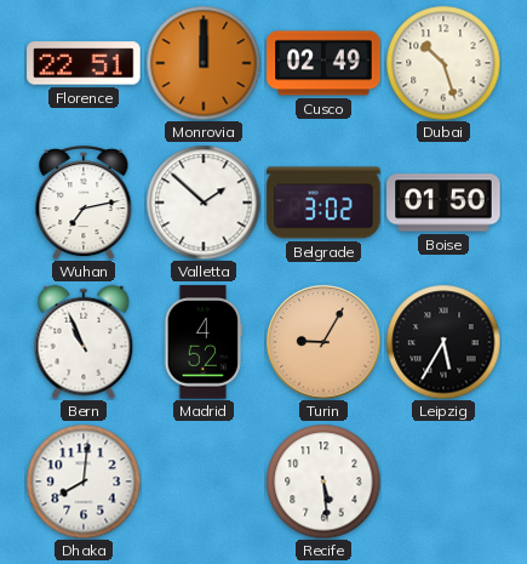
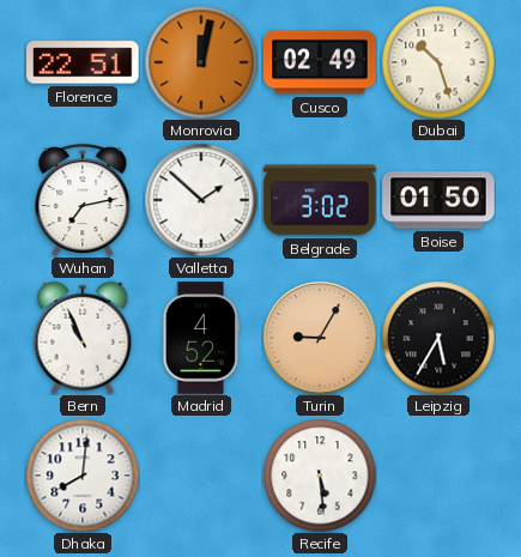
Monrovia: 12:00 -> 12:02 (201, 62)
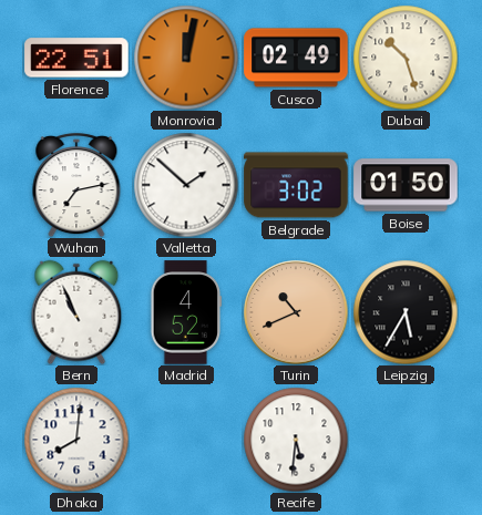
Turin: 9:05 -> 10:41 (296, 312)
Recife: 5:29 -> 5:31 (296, 440)
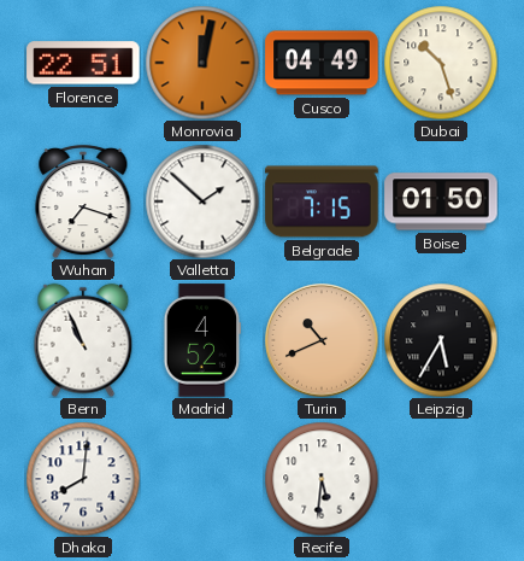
Cusco: 02:49 -> 04:49 (322, 63)
Wuhan: 7:13 -> 7:18 (83, 201)
Belgrade: 3:02 -> 7:15 (322, 201)
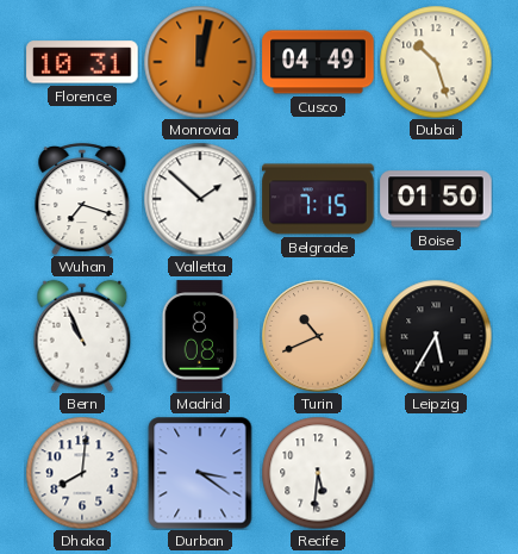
Florence: 22:51 -> 10:31 (82, 62)
Madrid: 4:52 -> 8:08 (200, 336)
Durban: none -> 3:21 (200, 473)
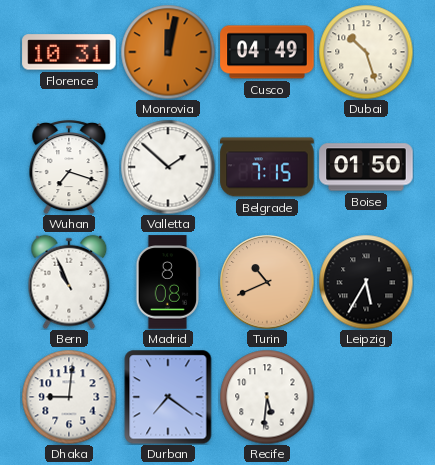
Dhaka: 8:01 -> 9:01 (69, 397)
Durban: 3:21 -> 7:21 (168, 397)
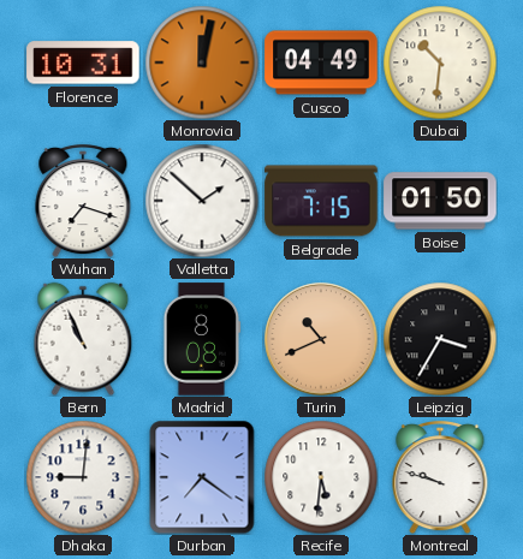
Dubai: 10:27 -> 10:31 (440, 63)
Leipzig: 5:35 -> 3:35 (440, 339)
Montreal: none -> 9:48 (440, 477)
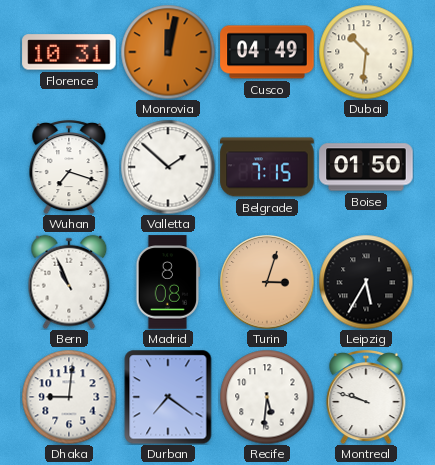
Turin: 10:41 -> 3:03 (267, 282)
Leipzig: 3:35 -> 5:35 (366, 282)
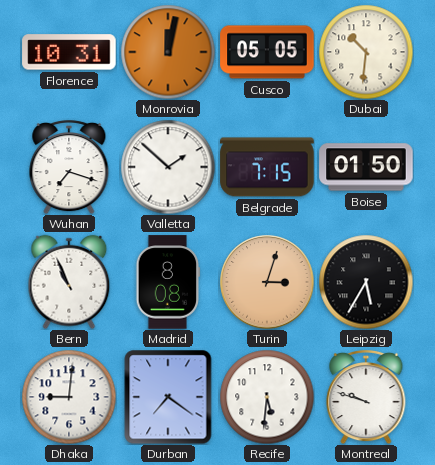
Cusco: 04:49 -> 05:05 (267, 52)
